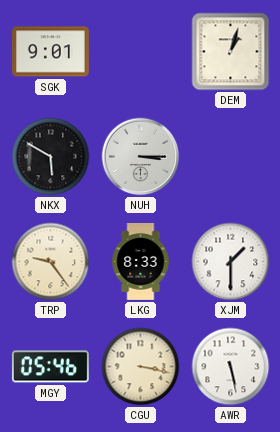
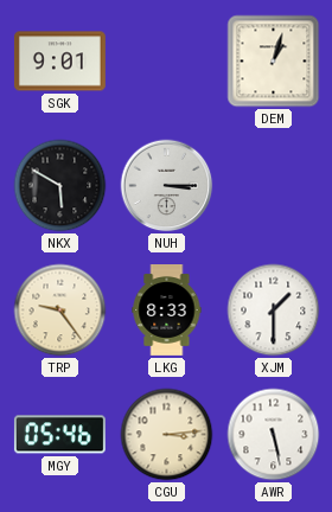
CGU: 3:17 -> 3:14 (167, 435)
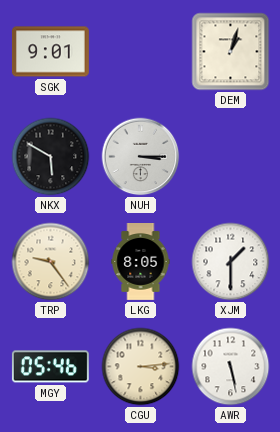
LKG: 8:33 -> 8:05 (141, 262)
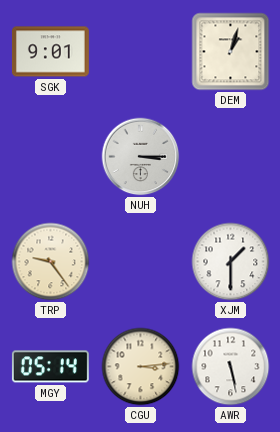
NKX: 5:50 -> none (51, 157)
LKG: 8:05 -> none (141, 262)
MGY: 05:46 -> 05:14 (50, 367)
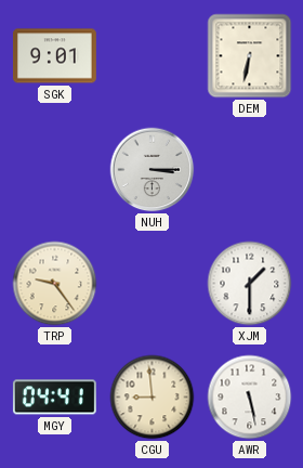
DEM: 1:03 -> 6:32 (250, 56)
MGY: 05:14 -> 04:41 (54, 398)
CGU: 3:14 -> 8:59 (153, 398)
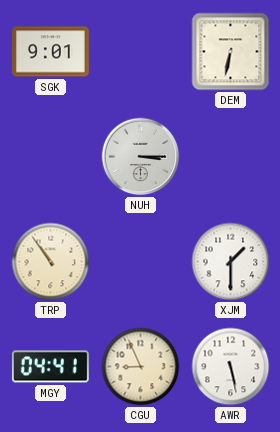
TRP: 9:24 -> 10:54 (51, 262)
CGU: 8:59 -> 8:56 (141, 367)
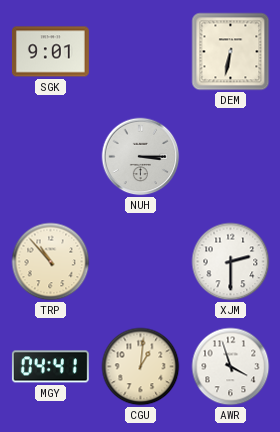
TRP: 10:54 -> 10:53 (51, 262)
XJM: 1:30 -> 2:30 (231, 262)
CGU: 8:56 -> 1:01 (141, 367)
AWR: 5:28 -> 3:57 (231, 367)
